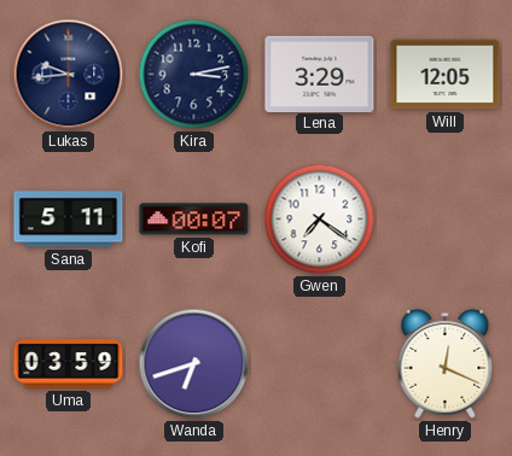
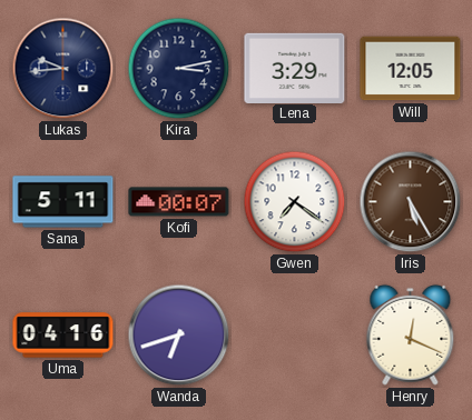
Iris: none -> 5:25 (411, 202)
Uma: 03:59 -> 04:16 (63, 336)
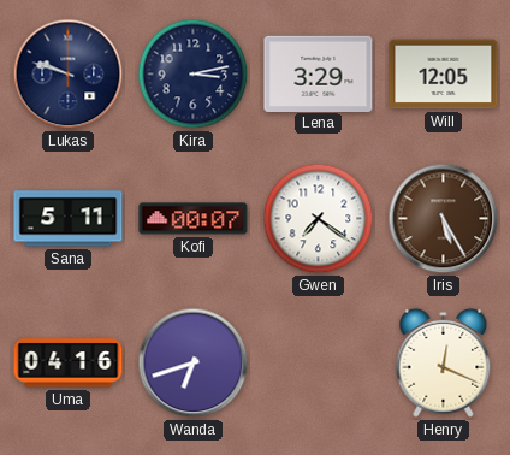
Lukas: 9:44 -> 9:48 (69, 75)
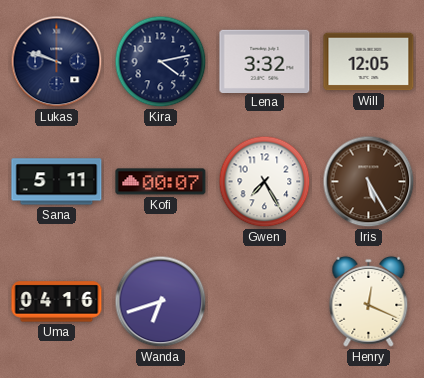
Kira: 3:13 -> 4:13 (161, 62)
Lena: 3:29 -> 3:32 (265, 61)
Gwen: 7:21 -> 7:25 (265, 182)
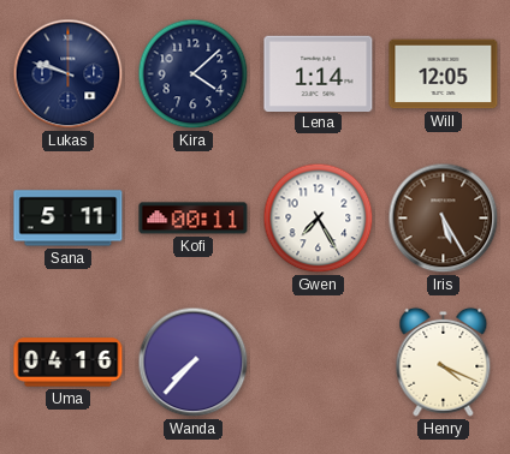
Kira: 4:13 -> 4:08 (194, 74)
Lena: 3:32 -> 1:14 (319, 73)
Kofi: 00:07 -> 00:11 (194, 219)
Wanda: 6:42 -> 7:37 (194, 363)
Henry: 12:19 -> 4:19 (444, 362)
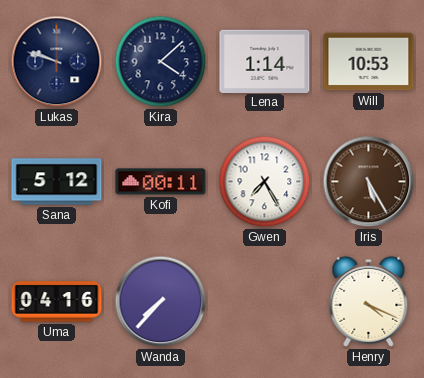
Will: 12:05 -> 10:53 (369, 62)
Sana: 5:11 -> 5:12 (57, 182)
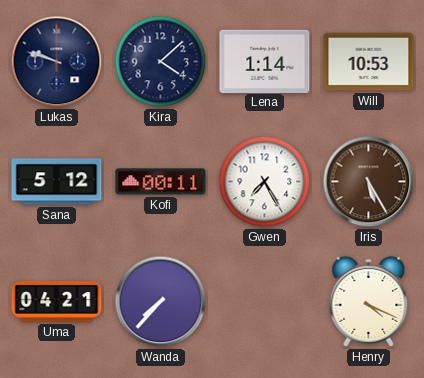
Uma: 04:16 -> 04:21 (57, 302)
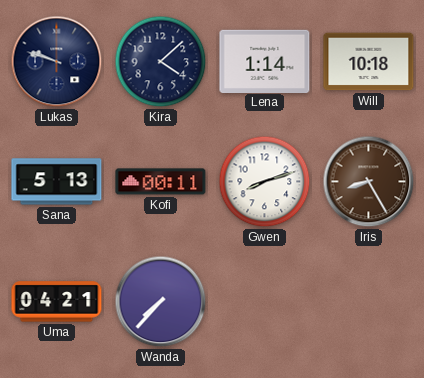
Will: 10:53 -> 10:18 (369, 62)
Sana: 5:12 -> 5:13 (57, 182)
Gwen: 7:25 -> 8:12 (265, 182)
Iris: 5:25 -> 8:25 (369, 182)
Henry: 4:19 -> none (369, 301)
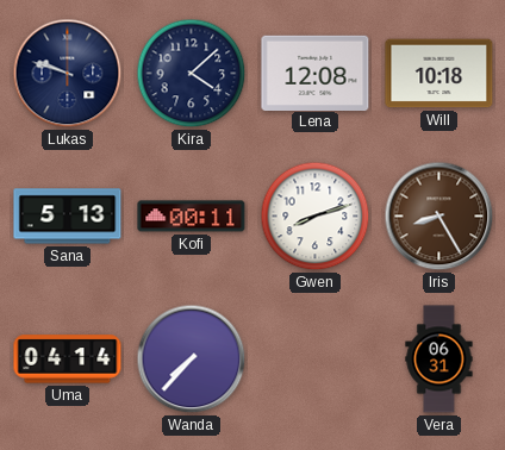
Lena: 1:14 -> 12:08 (316, 73)
Uma: 04:21 -> 04:14 (68, 360)
Vera: none -> 06:31 (439, 360)
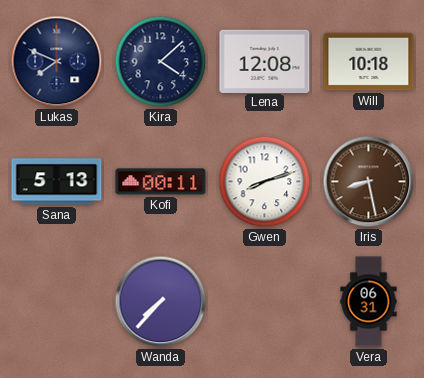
Lukas: 9:48 -> 7:49 (57, 62)
Iris: 8:25 -> 8:28 (369, 182)
Uma: 04:14 -> none (68, 360)
